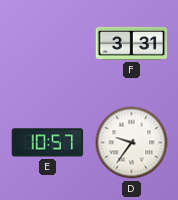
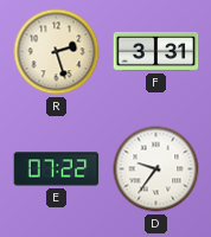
R: none -> 2:27 (57, 52)
E: 10:57 -> 07:22 (57, 169)
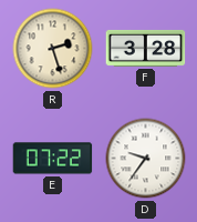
F: 3:31 -> 3:28 (146, 48)
